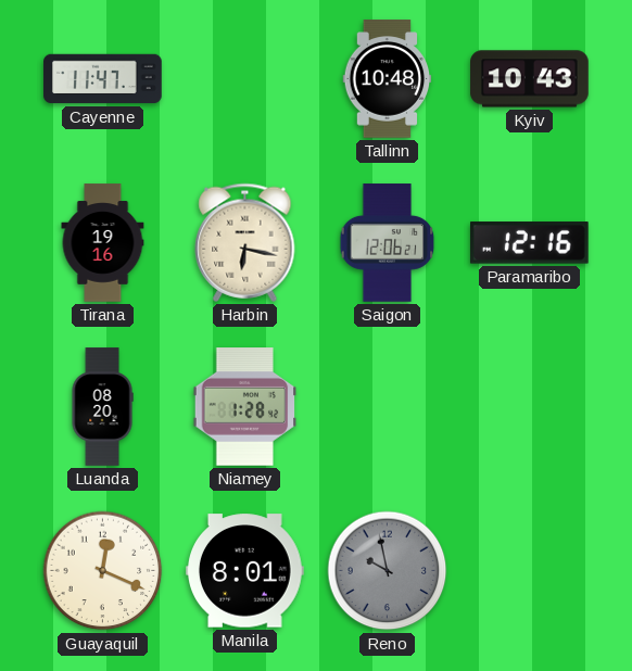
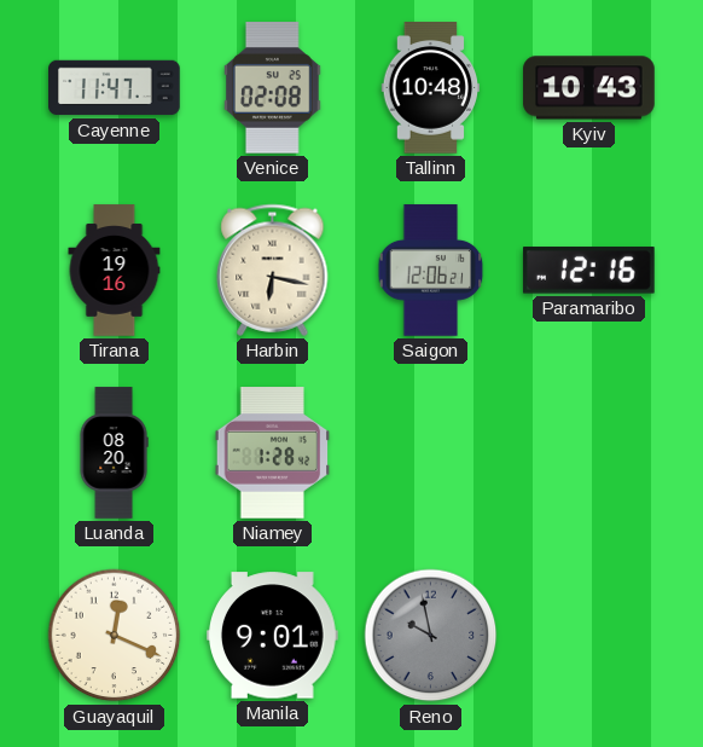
Venice: none -> 02:08 (273, 88)
Manila: 8:01 -> 9:01 (273, 636)
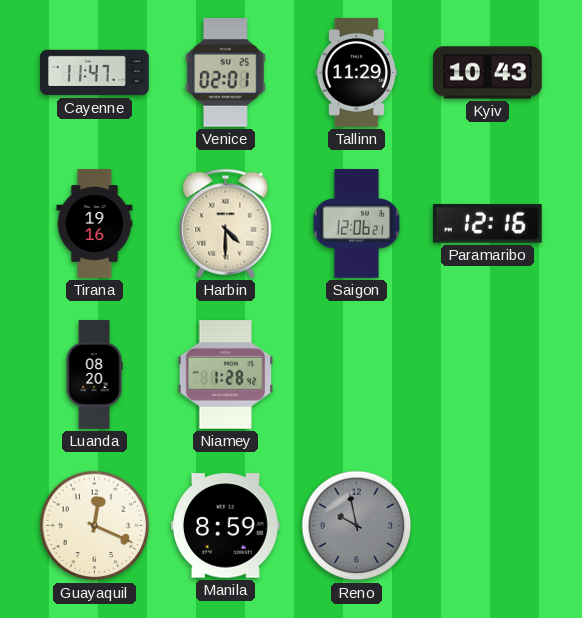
Venice: 02:08 -> 02:01 (226, 73)
Tallinn: 10:48 -> 11:29 (357, 73)
Harbin: 6:17 -> 4:30 (226, 223)
Manila: 9:01 -> 8:59 (226, 526)
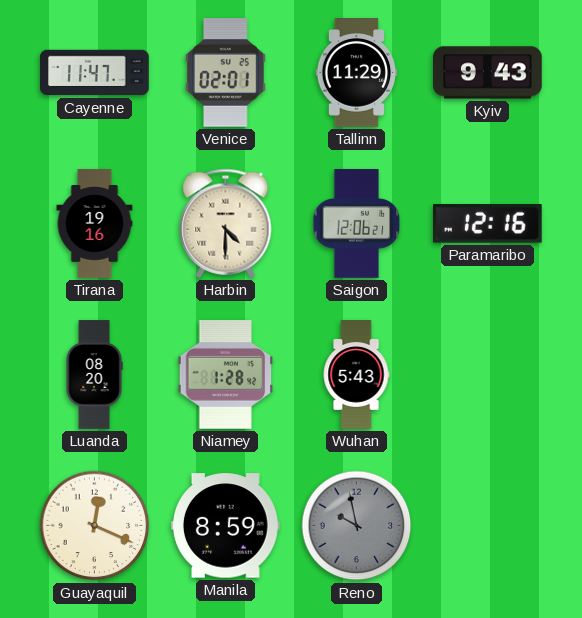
Kyiv: 10:43 -> 9:43 (488, 73)
Wuhan: none -> 5:43 (356, 375)
